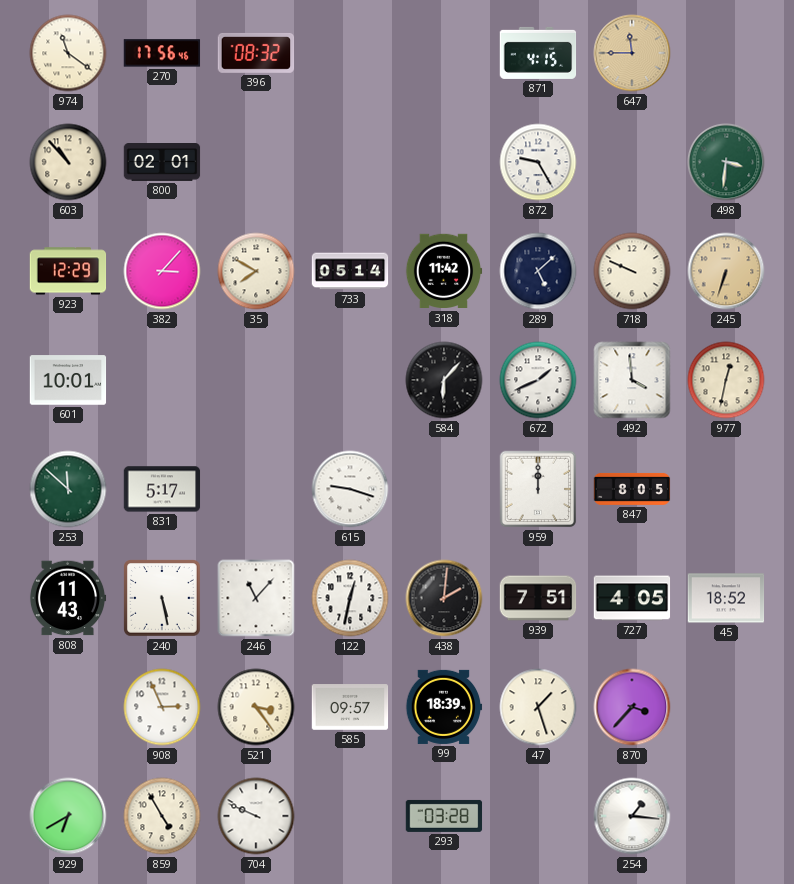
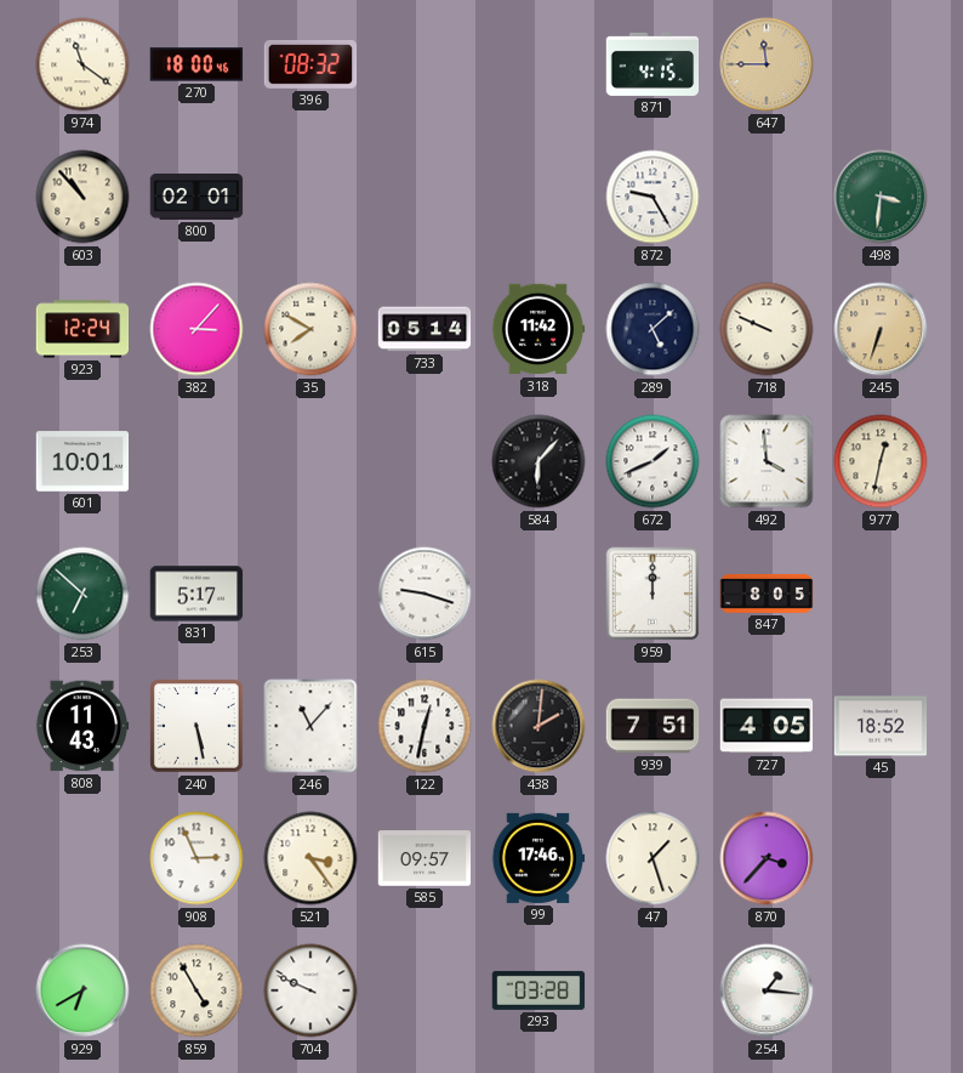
270: 17:56 -> 18:00 (196, 64)
923: 12:29 -> 12:24 (82, 329)
253: 11:52 -> 6:52 (82, 594)
99: 18:39 -> 17:46 (539, 858)
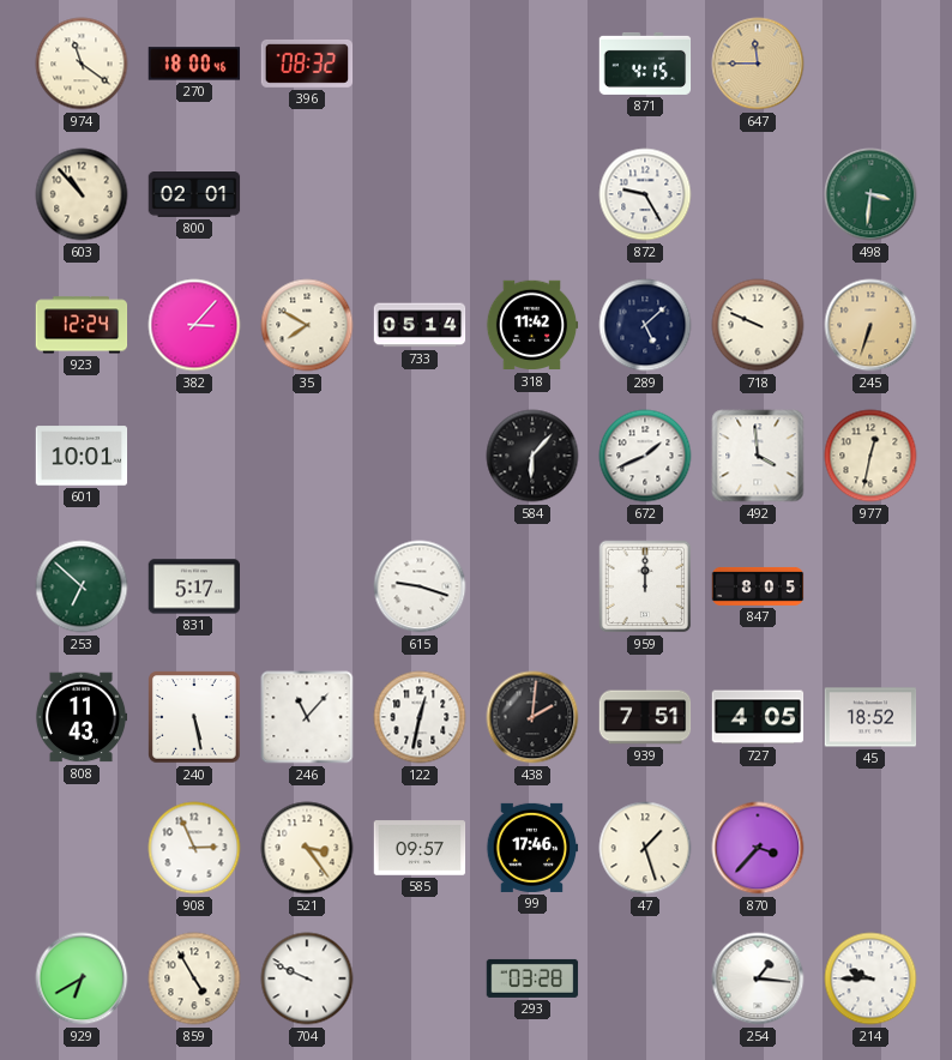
214: none -> 9:45 (870, 978)
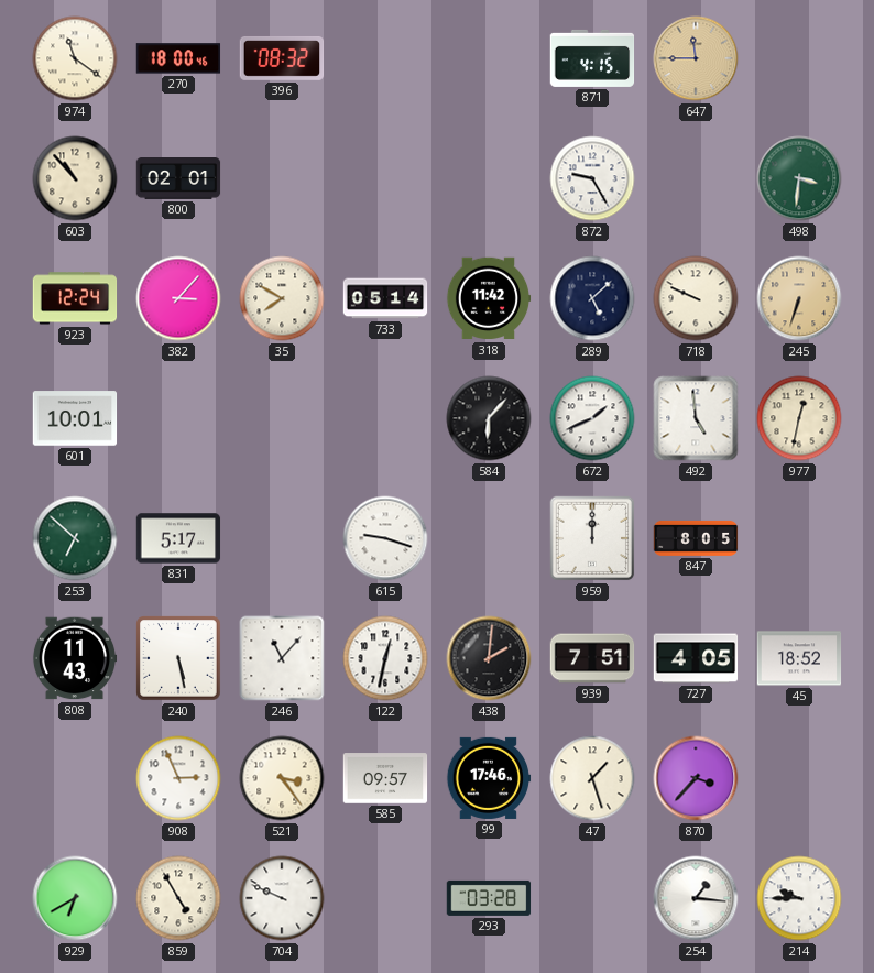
492: 3:59 -> 4:59 (696, 418)
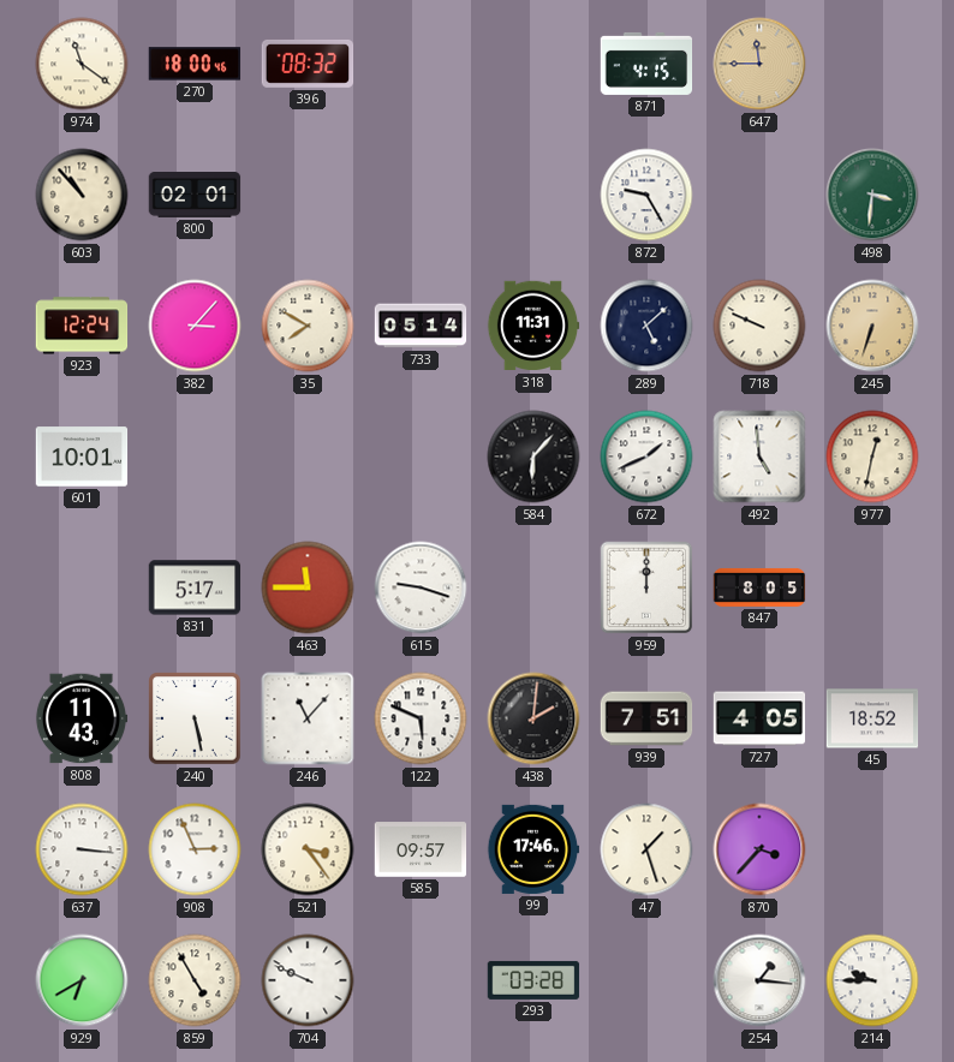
318: 11:42 -> 11:31 (533, 326)
253: 6:52 -> none (75, 538)
463: none -> 11:45 (308, 587)
122: 12:32 -> 5:49 (421, 718)
637: none -> 3:16 (82, 849)
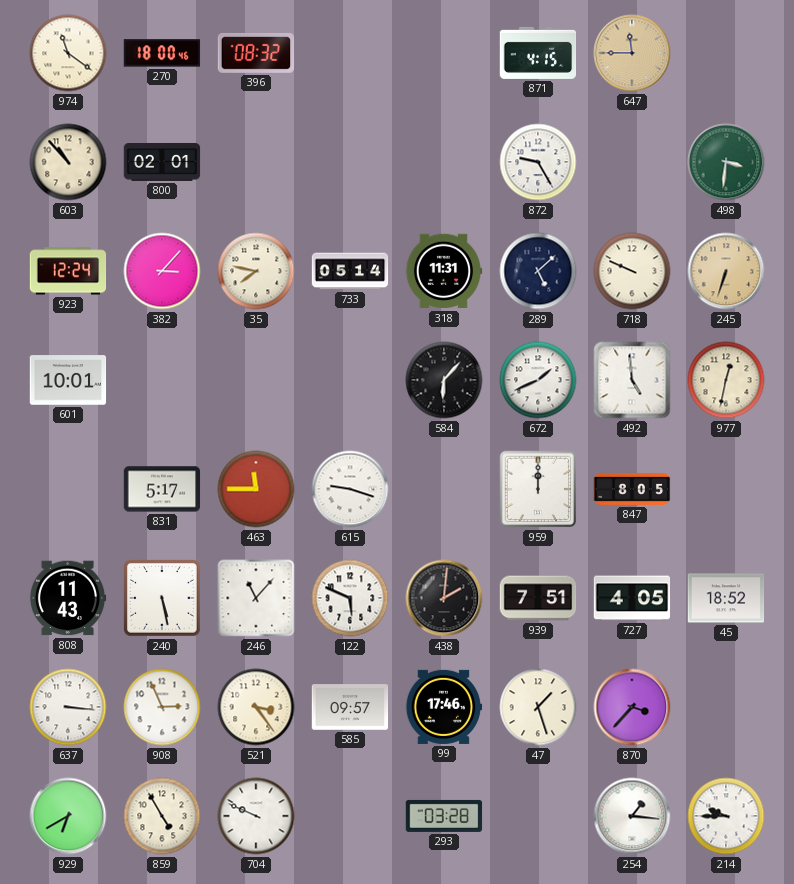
35: 7:50 -> 7:47 (256, 271)
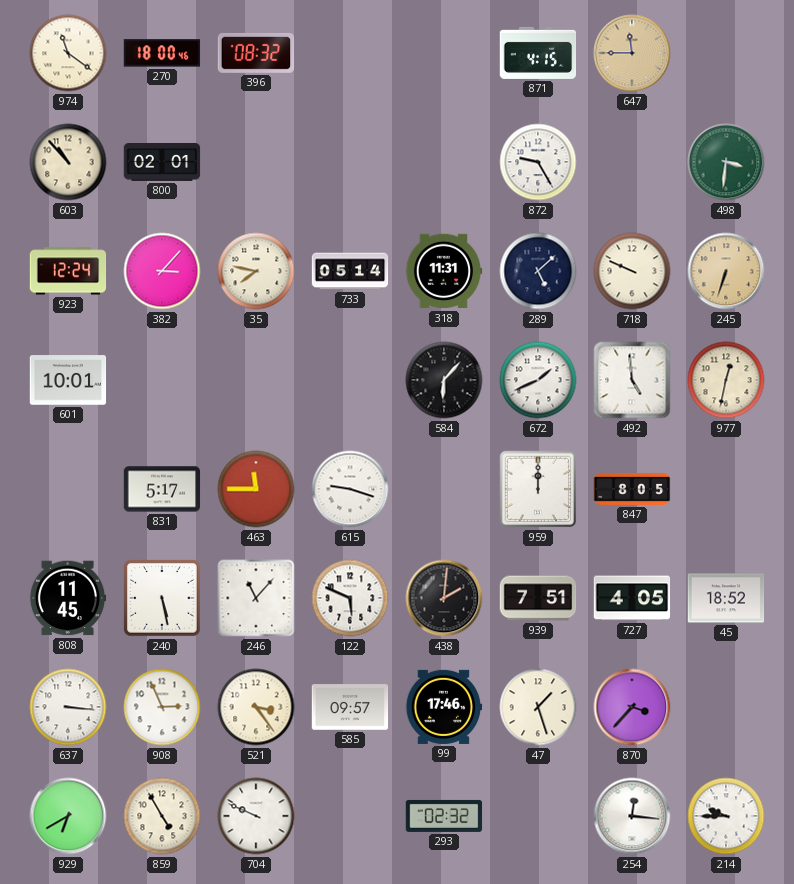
808: 11:43 -> 11:45 (68, 598)
293: 03:28 -> 02:32 (444, 816)
254: 1:16 -> 12:16 (632, 816)
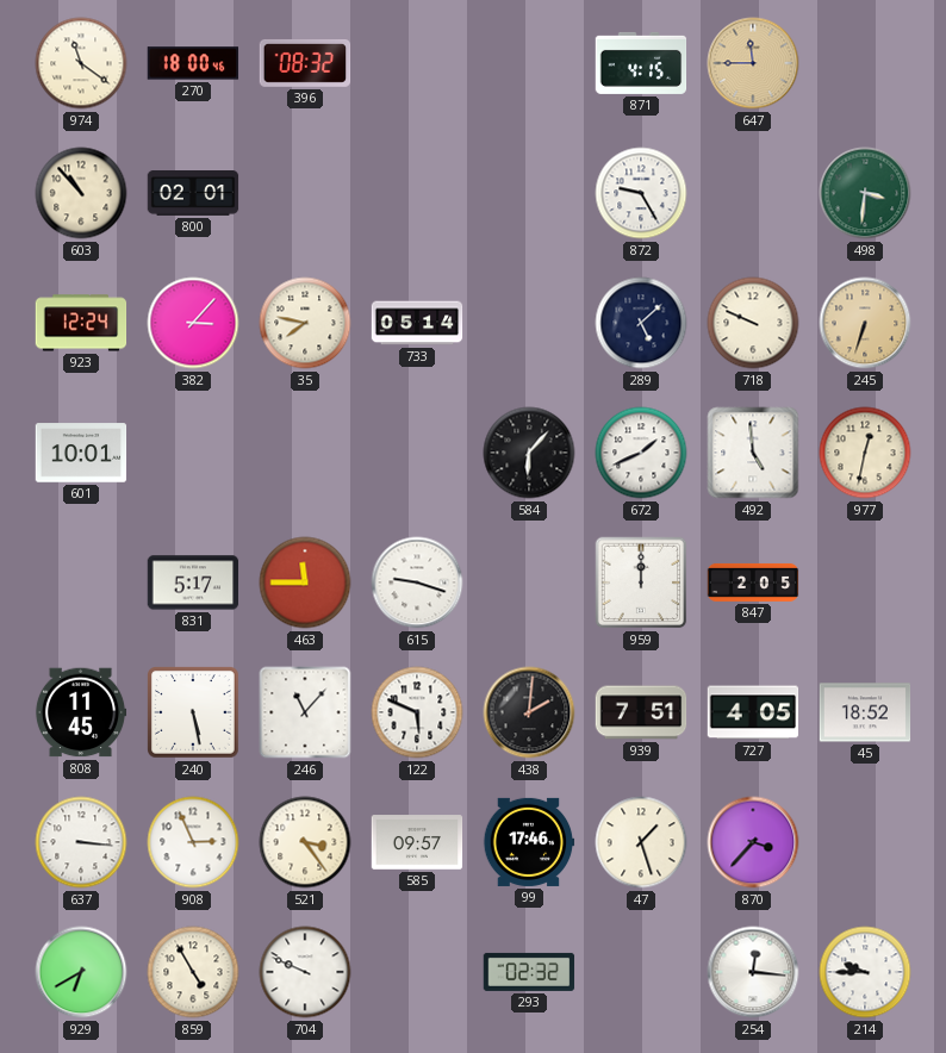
318: 11:31 -> none (444, 271)
847: 8:05 -> 2:05 (753, 582)
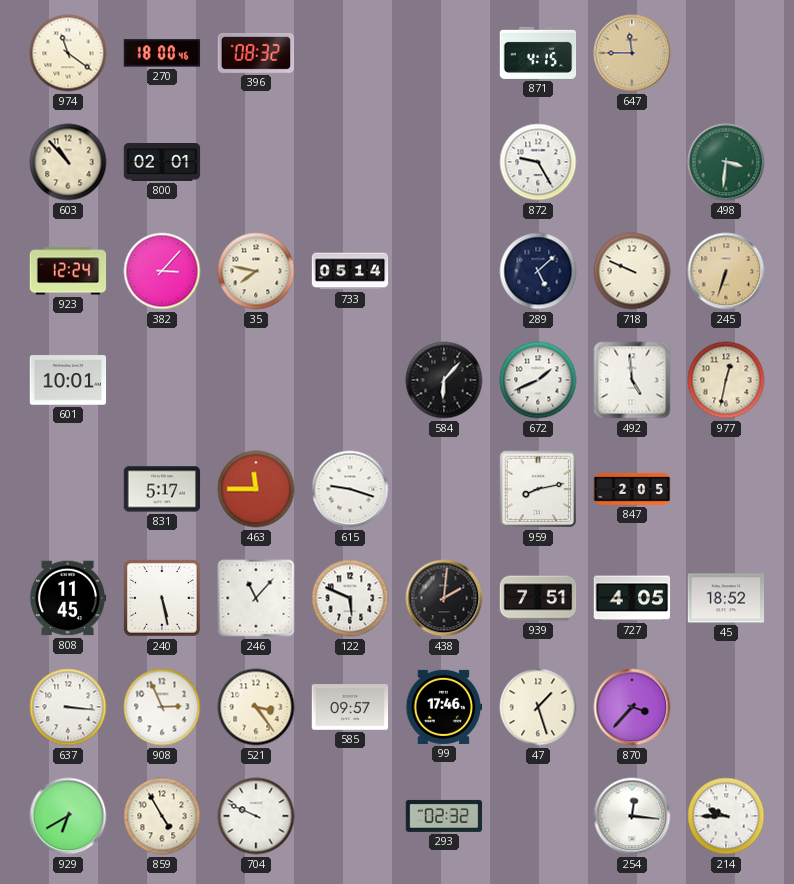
959: 12:00 -> 8:13 (538, 489)
